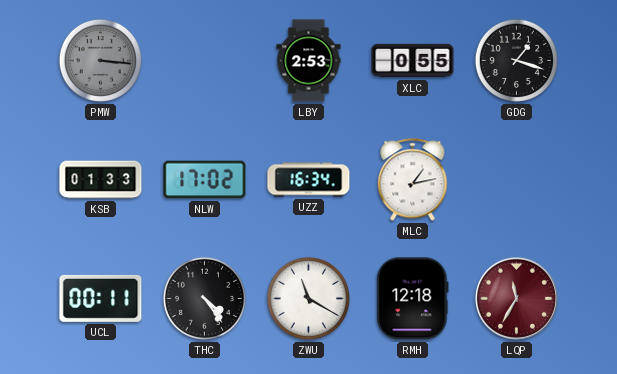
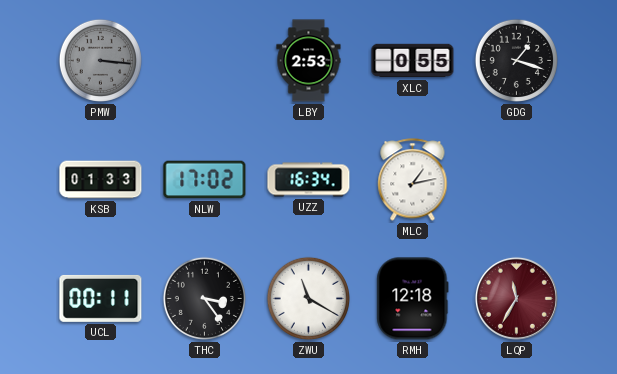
THC: 4:24 -> 3:24 (204, 298)
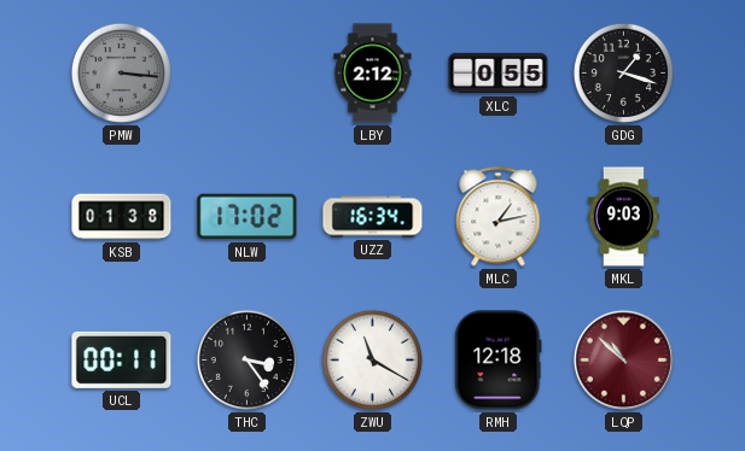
LBY: 2:53 -> 2:12 (373, 74)
KSB: 01:33 -> 01:38 (122, 217)
MKL: none -> 9:03 (623, 217)
LQP: 11:35 -> 10:52 (623, 359)
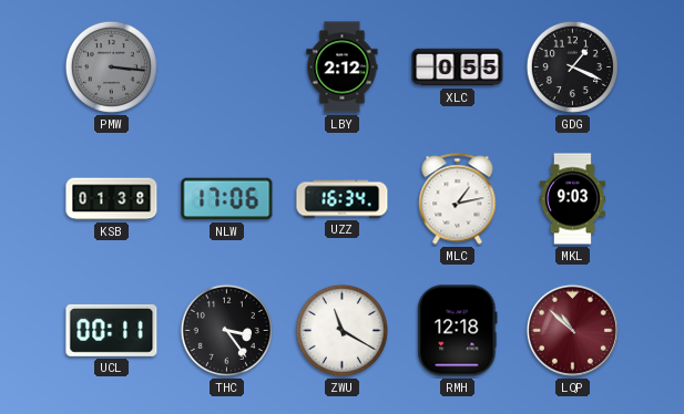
GDG: 1:18 -> 1:19 (572, 66)
NLW: 17:02 -> 17:06 (227, 199)
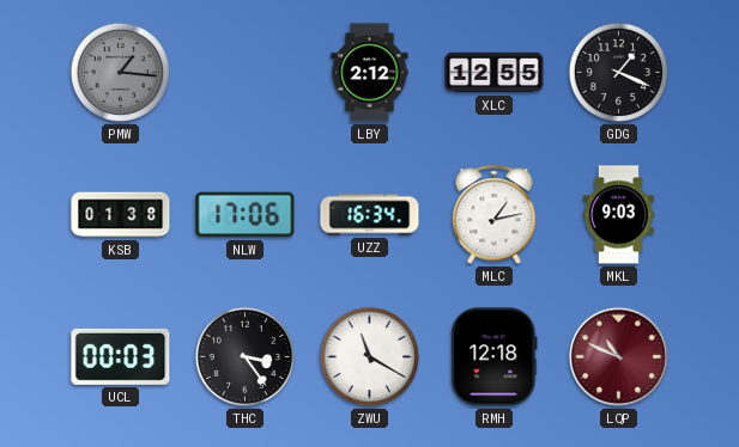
PMW: 3:16 -> 1:16 (120, 72)
XLC: 0:55 -> 12:55 (495, 73)
UCL: 00:11 -> 00:03 (121, 356)
LQP: 10:52 -> 10:49 (618, 356)
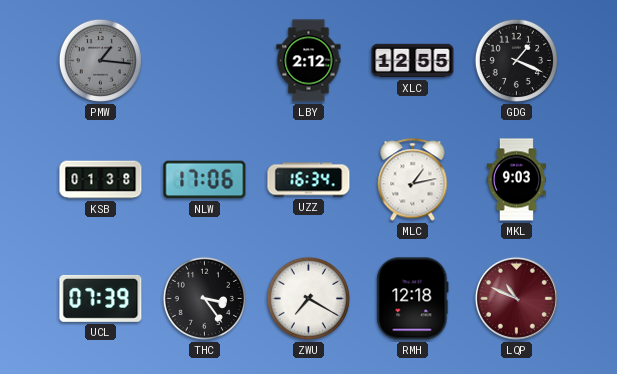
UCL: 00:03 -> 07:39 (101, 298)
ZWU: 11:20 -> 7:20 (308, 298)
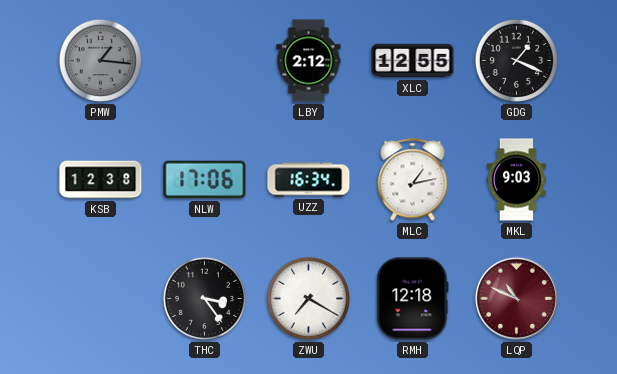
KSB: 01:38 -> 12:38 (101, 180)
UCL: 07:39 -> none (101, 298)
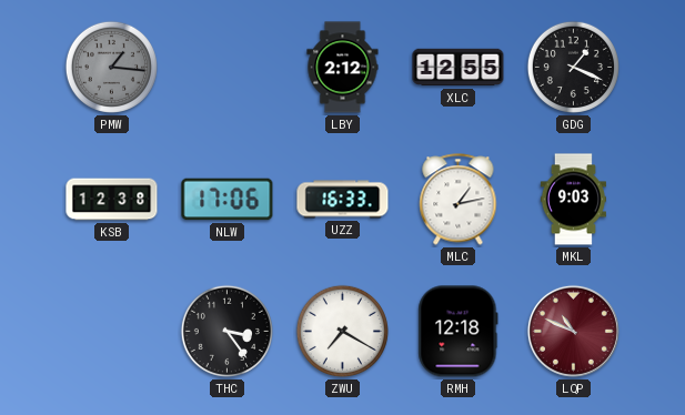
UZZ: 16:34 -> 16:33 (343, 200)
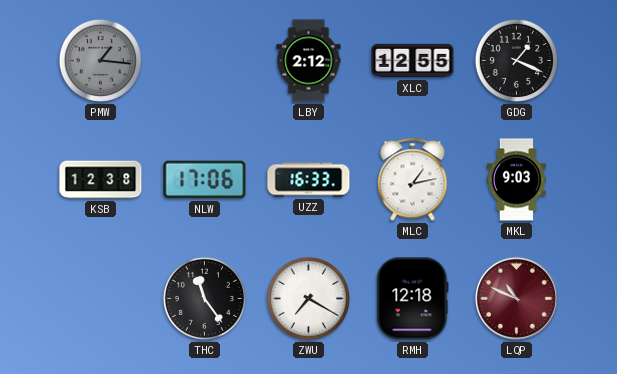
THC: 3:24 -> 11:24 (204, 298)
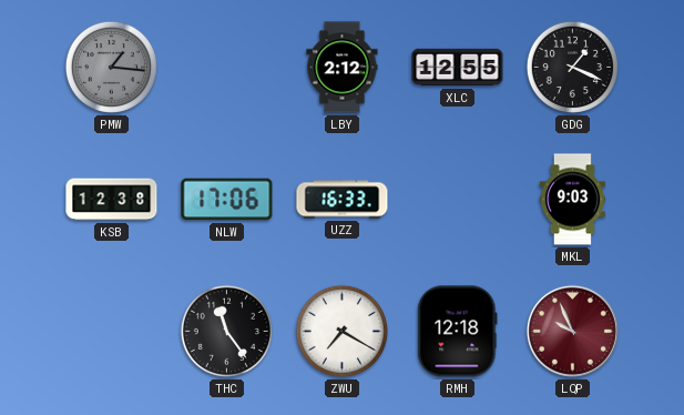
MLC: 1:13 -> none (413, 180)
LQP: 10:49 -> 9:56 (572, 331)
